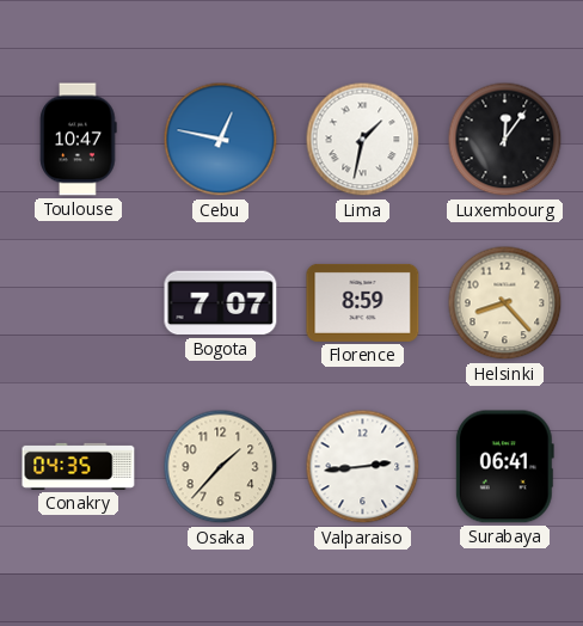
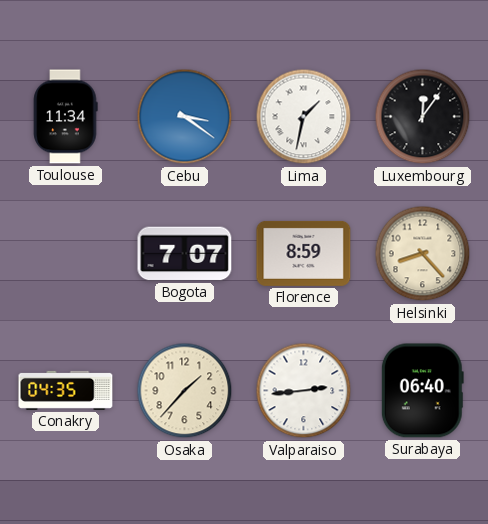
Toulouse: 10:47 -> 11:34 (66, 117)
Cebu: 12:47 -> 3:21 (185, 117)
Surabaya: 06:41 -> 06:40 (422, 391)
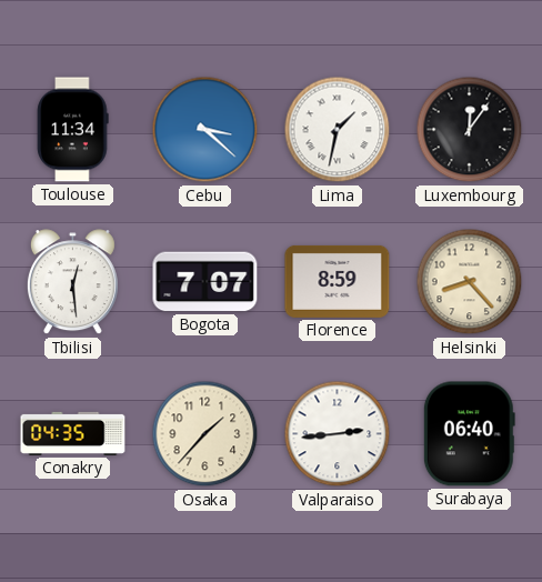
Cebu: 3:21 -> 3:22 (205, 130)
Tbilisi: none -> 12:29 (72, 282)
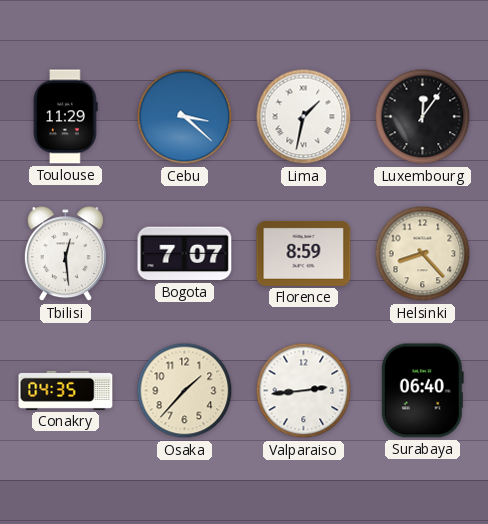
Toulouse: 11:34 -> 11:29 (66, 117)
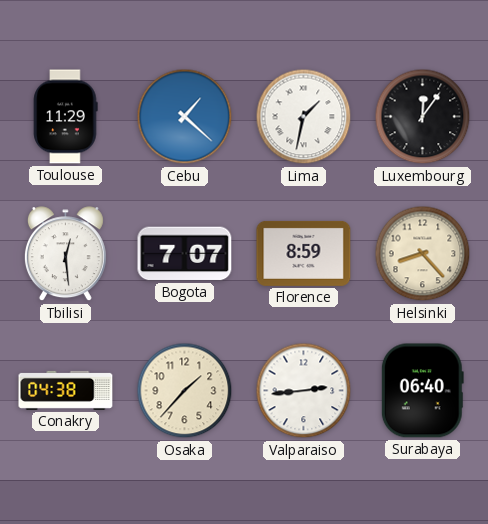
Cebu: 3:22 -> 1:22 (185, 117)
Conakry: 04:35 -> 04:38 (66, 390)
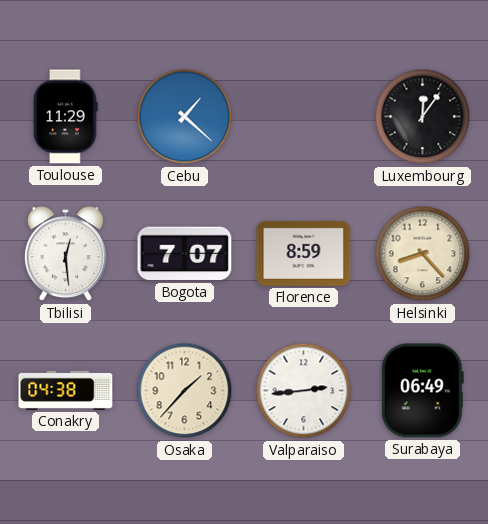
Lima: 1:32 -> none (304, 117)
Surabaya: 06:40 -> 06:49 (422, 391)
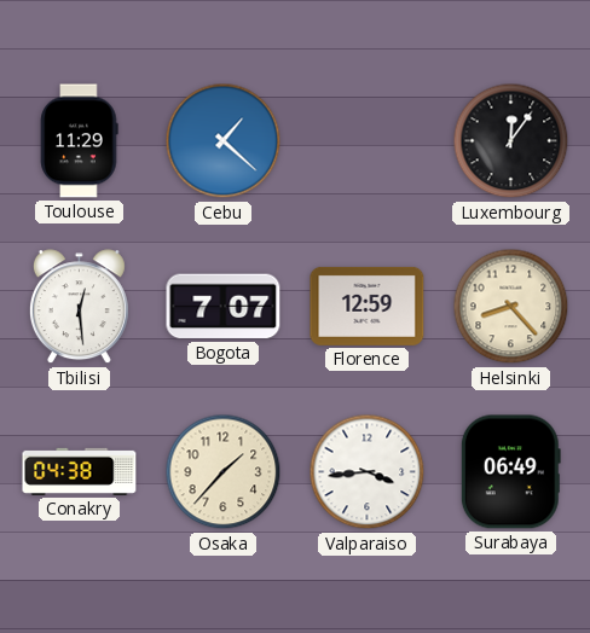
Florence: 8:59 -> 12:59 (368, 306)
Valparaiso: 2:44 -> 3:44 (368, 472)
